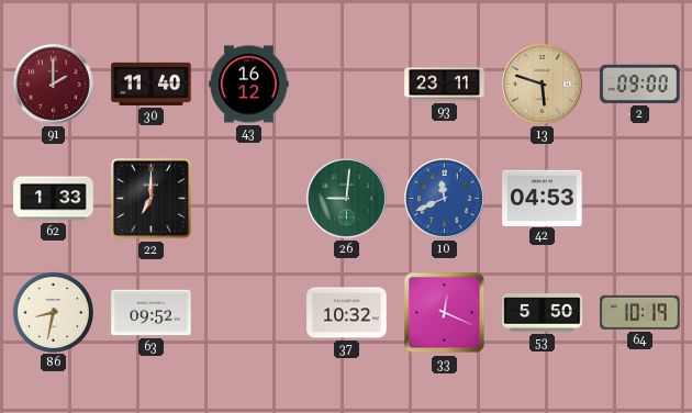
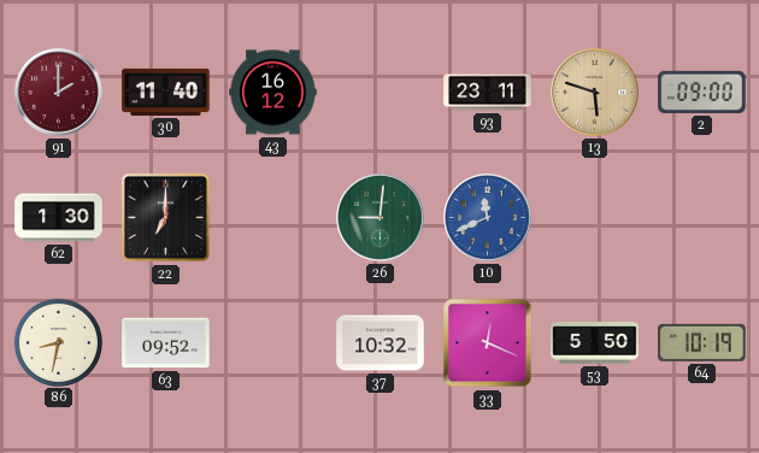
62: 1:33 -> 1:30 (59, 218)
42: 04:53 -> none (543, 198)
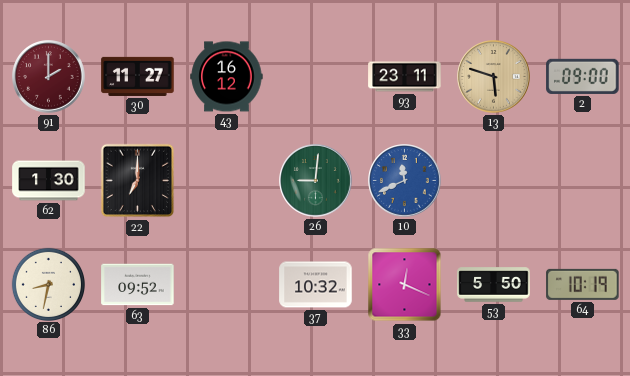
30: 11:40 -> 11:27 (138, 76)
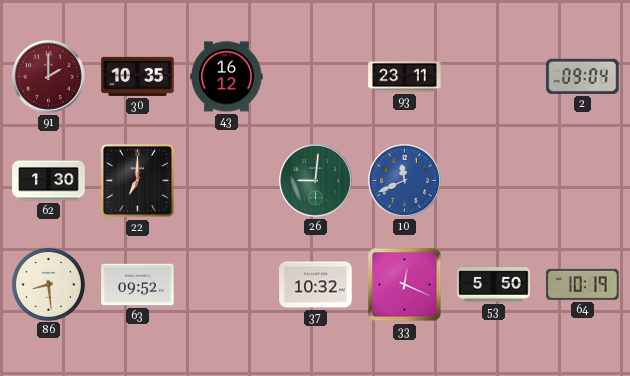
30: 11:27 -> 10:35 (138, 76)
13: 5:48 -> none (494, 77)
2: 09:00 -> 09:04 (583, 76)
86: 8:32 -> 8:29 (48, 284)
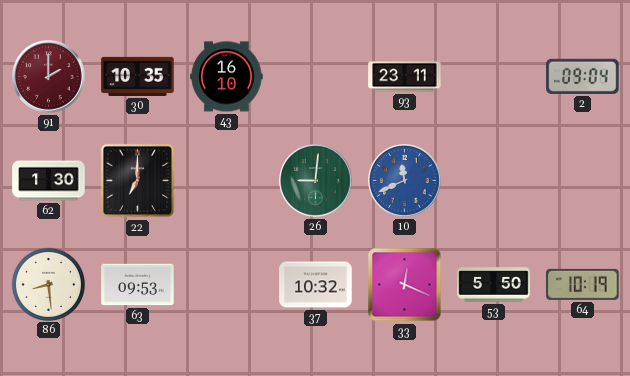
43: 16:12 -> 16:10 (227, 77)
63: 09:52 -> 09:53 (138, 285)
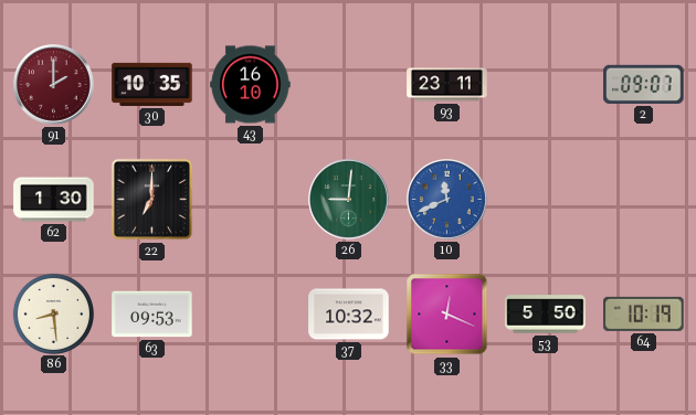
2: 09:04 -> 09:07 (644, 84)
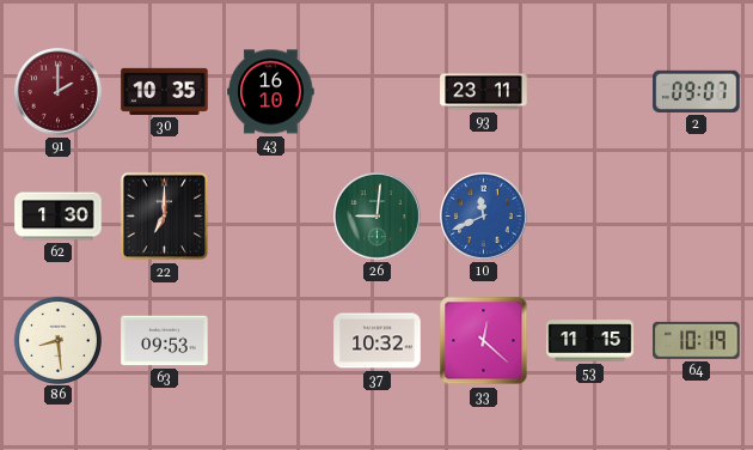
33: 12:19 -> 12:22 (484, 341)
53: 5:50 -> 11:15 (590, 341)
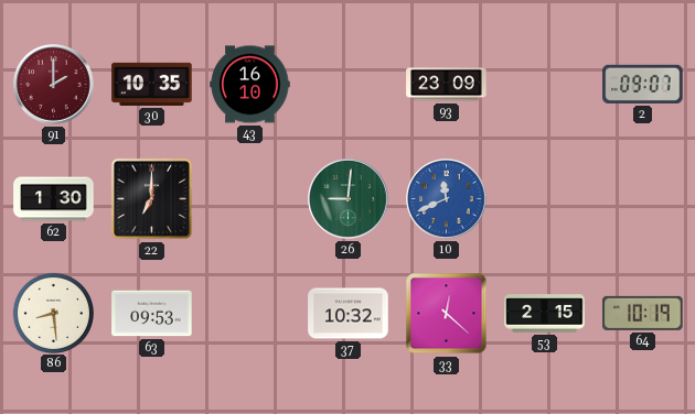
93: 23:11 -> 23:09 (447, 85)
53: 11:15 -> 2:15 (545, 314)
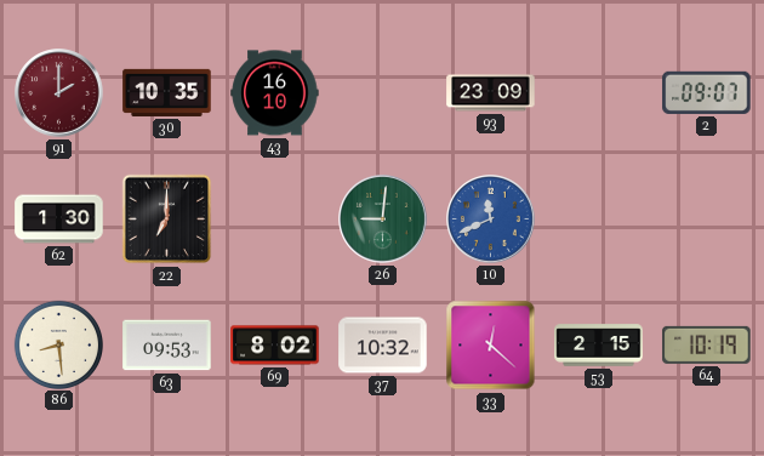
69: none -> 8:02 (275, 346)
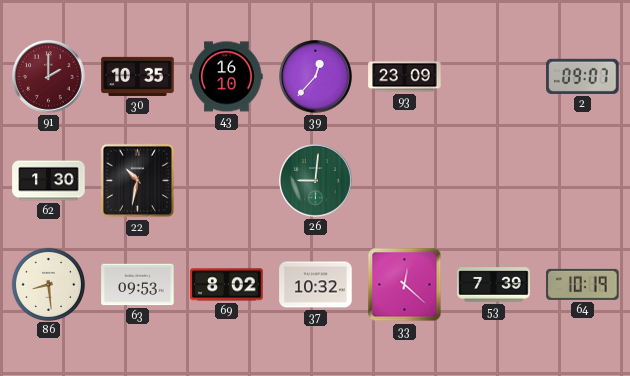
39: none -> 12:37 (316, 77)
22: 7:00 -> 10:32 (138, 181)
10: 11:41 -> none (491, 220)
53: 2:15 -> 7:39 (494, 285)
